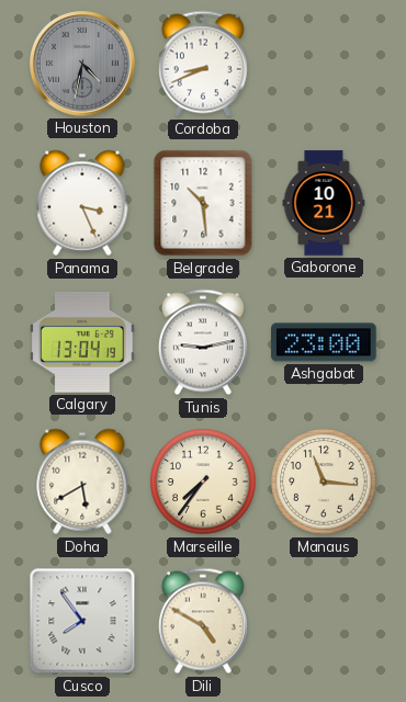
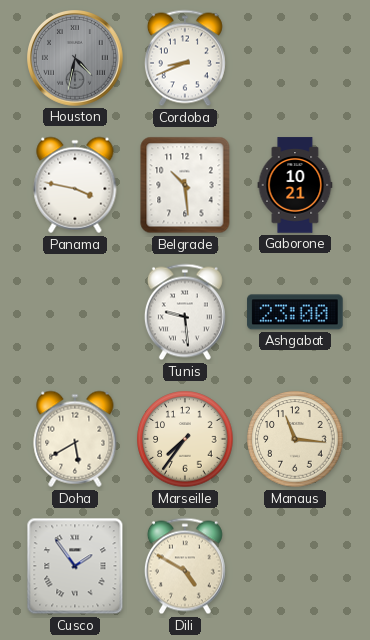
Panama: 3:26 -> 3:47 (75, 185)
Calgary: 13:04 -> none (82, 342)
Tunis: 9:13 -> 9:29 (185, 312)
Cusco: 7:54 -> 1:54 (75, 566)
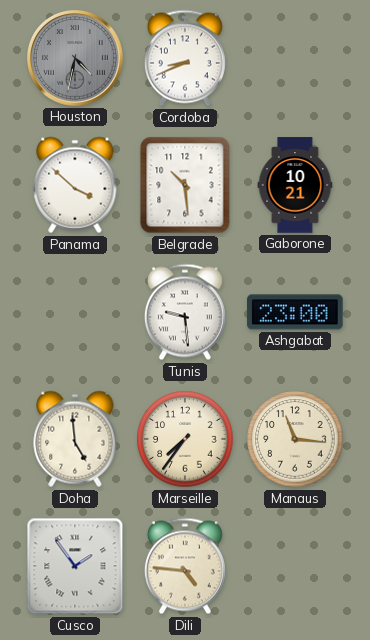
Panama: 3:47 -> 3:52 (75, 185)
Doha: 5:40 -> 4:59 (75, 439)
Dili: 4:50 -> 4:46 (185, 566)
